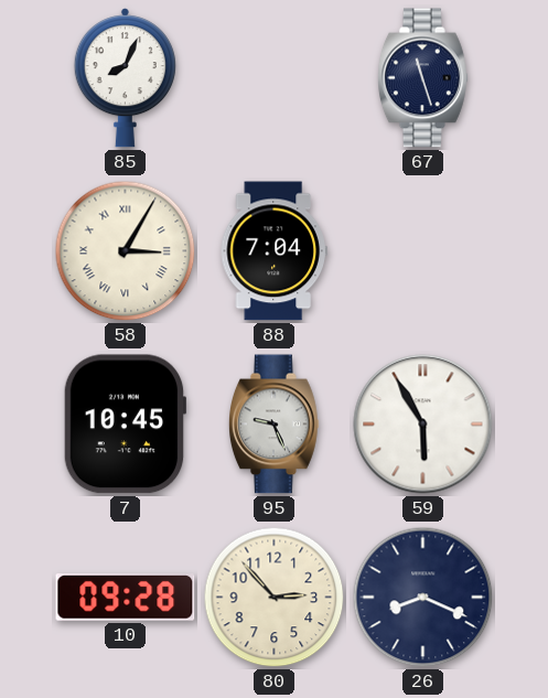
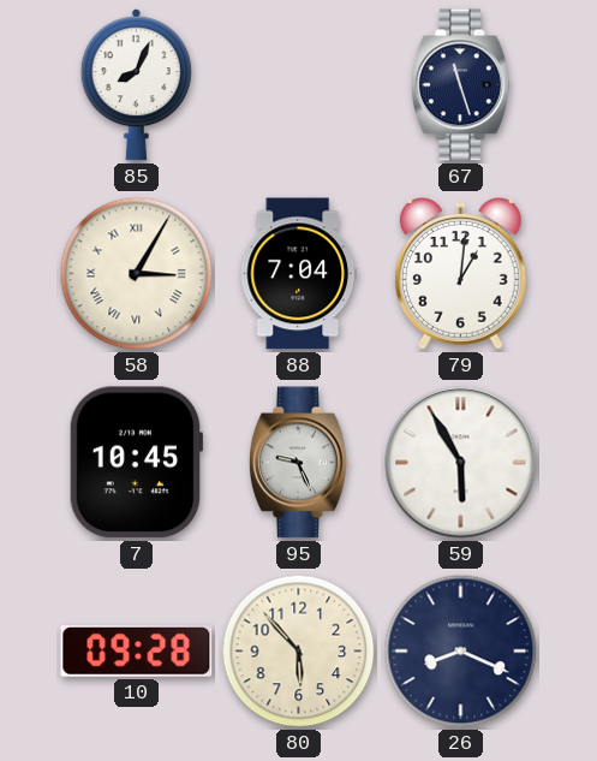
79: none -> 1:01 (460, 274)
80: 2:53 -> 5:53 (299, 652)
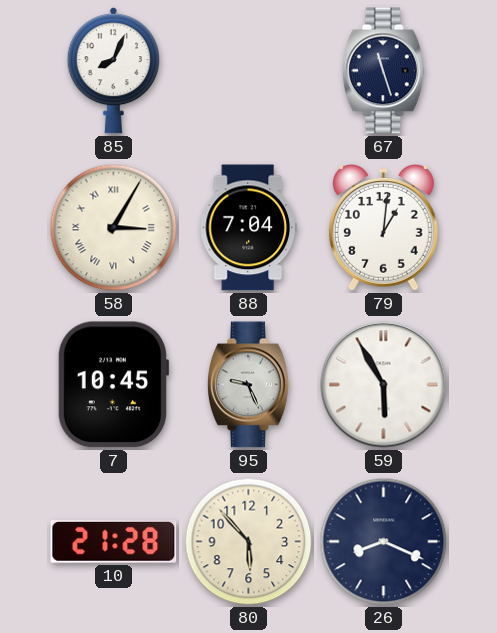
10: 09:28 -> 21:28 (114, 542)
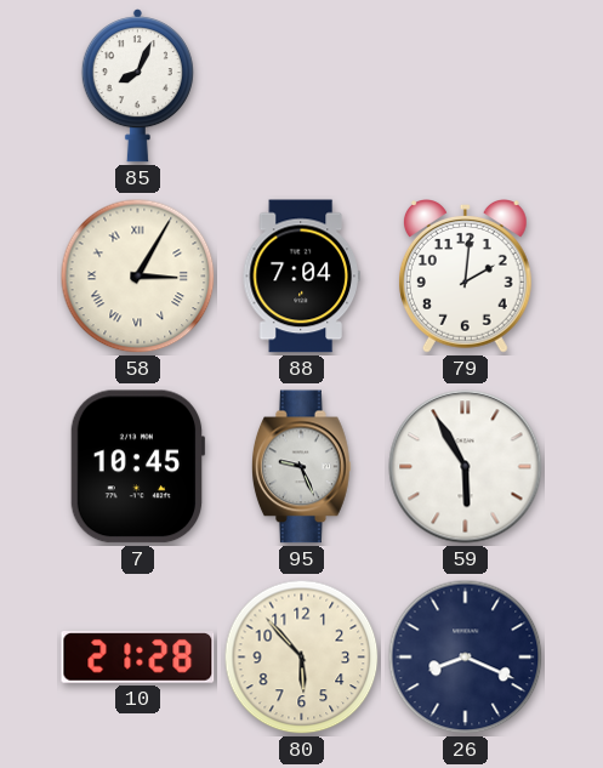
67: 11:27 -> none (384, 71)
79: 1:01 -> 2:01 (465, 277)
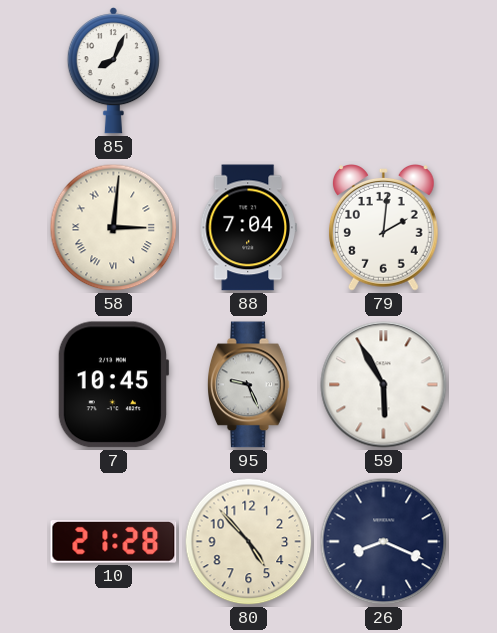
58: 3:05 -> 3:01 (114, 228)
80: 5:53 -> 4:53 (249, 542)
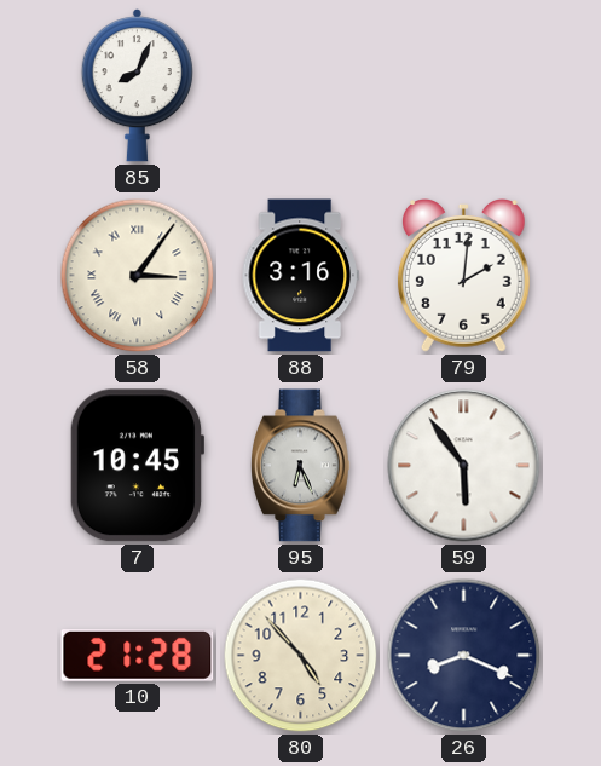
58: 3:01 -> 3:06 (138, 276)
88: 7:04 -> 3:16 (300, 276)
95: 9:26 -> 6:26 (301, 466)
59: 5:55 -> 5:54 (464, 466)
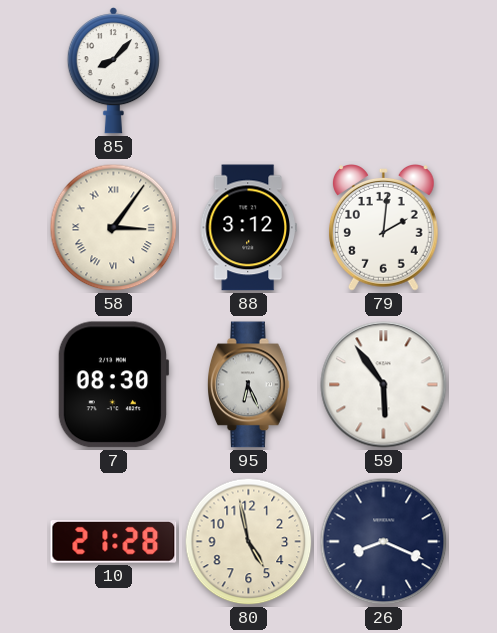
85: 8:04 -> 8:07 (113, 71)
88: 3:16 -> 3:12 (248, 228)
7: 10:45 -> 08:30 (113, 385)
80: 4:53 -> 4:58 (249, 542)
